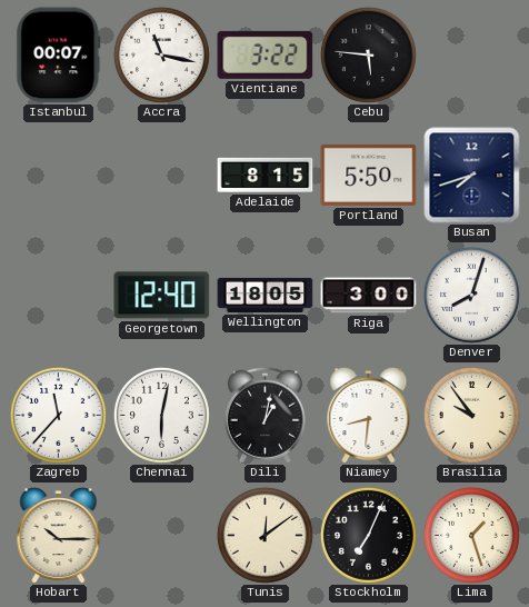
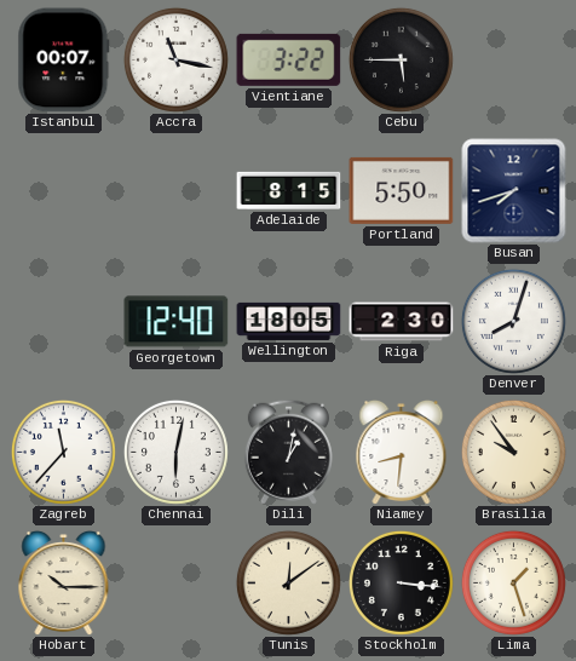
Cebu: 5:46 -> 5:45 (401, 59)
Riga: 3:00 -> 2:30 (402, 322)
Stockholm: 7:04 -> 3:16 (401, 582)
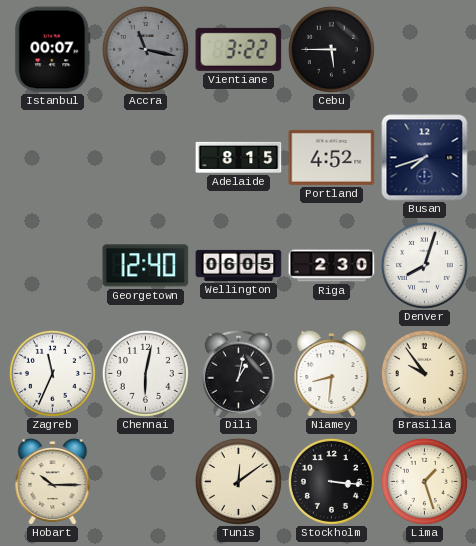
Accra dial: white -> grey (145, 49)
Portland: 5:50 -> 4:52 (332, 157)
Wellington: 18:05 -> 06:05 (239, 265)
Zagreb: 11:37 -> 11:34 (52, 373)
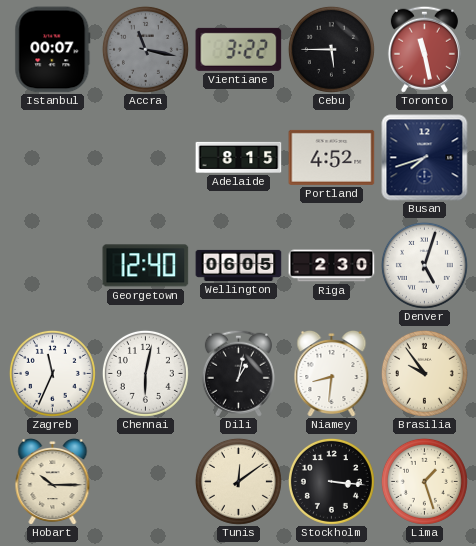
Toronto: none -> 11:28 (424, 49)
Denver: 8:03 -> 5:03 (424, 265)
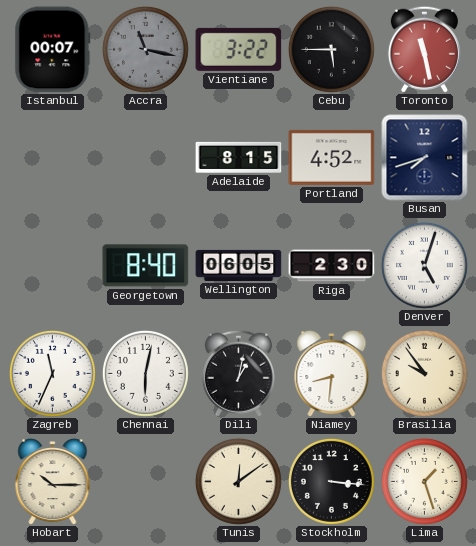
Georgetown: 12:40 -> 8:40 (146, 266)
